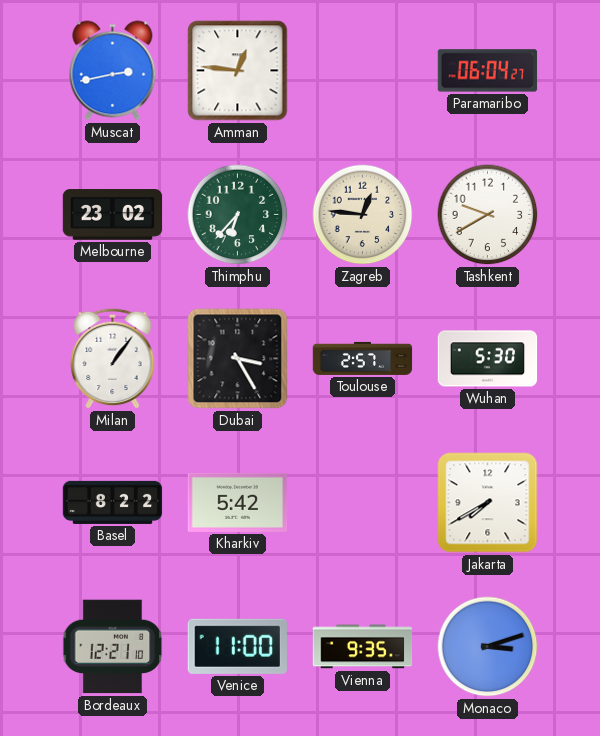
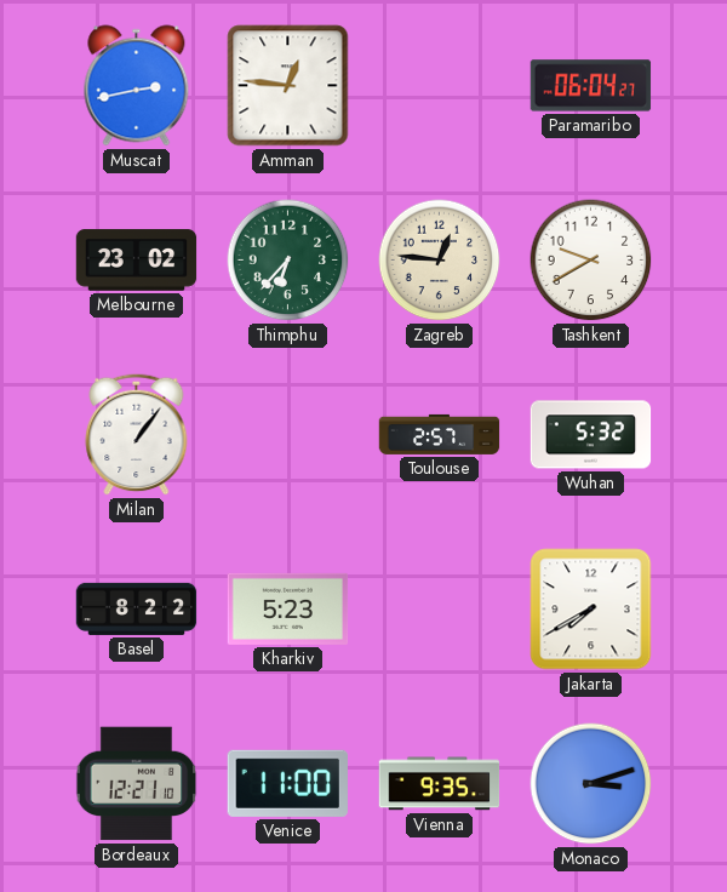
Dubai: 3:25 -> none (238, 359)
Wuhan: 5:30 -> 5:32 (591, 435)
Kharkiv: 5:42 -> 5:23 (288, 608)
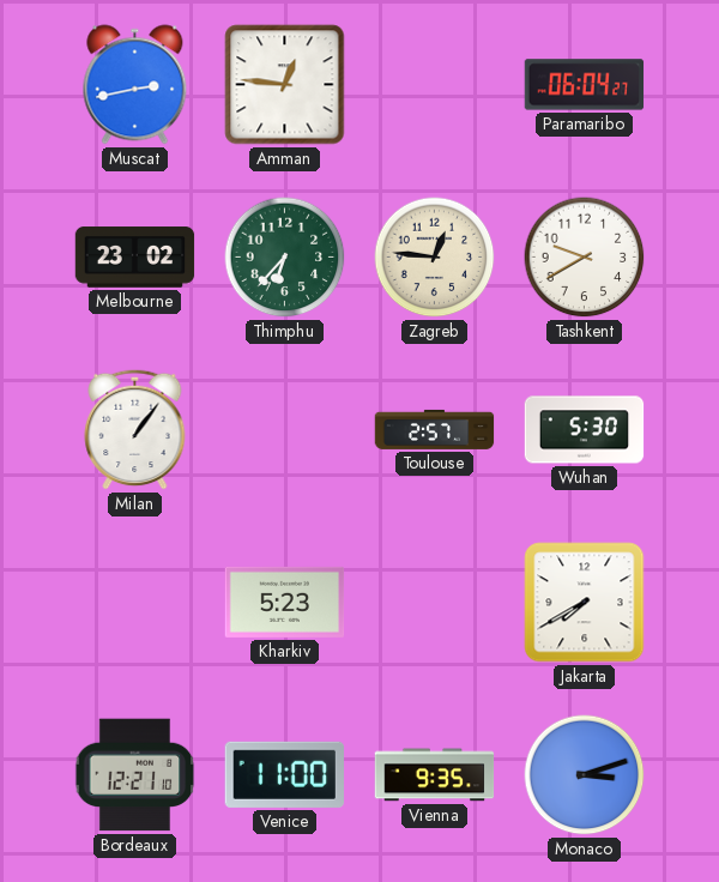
Wuhan: 5:32 -> 5:30 (585, 430)
Basel: 8:22 -> none (137, 608)
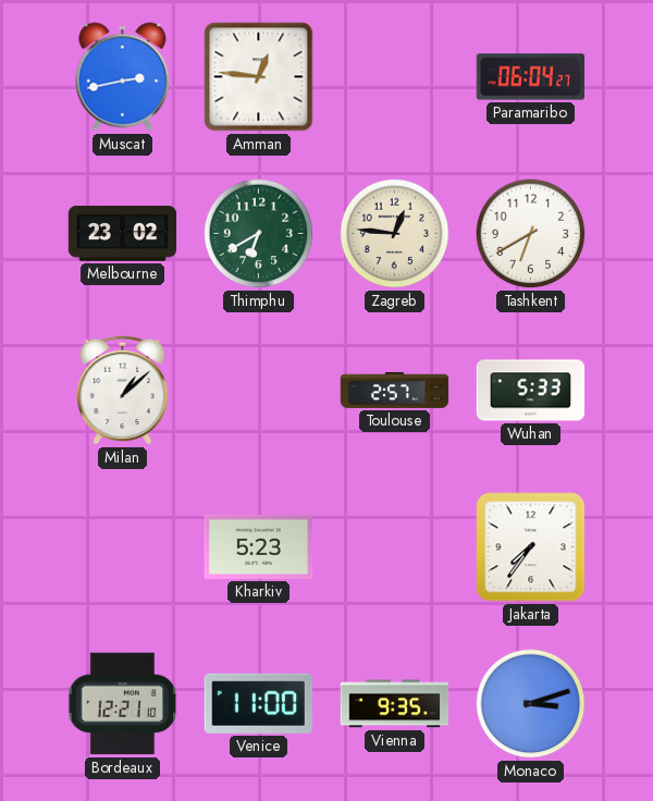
Thimphu: 6:37 -> 6:40 (259, 234)
Tashkent: 9:40 -> 6:40 (531, 234)
Milan: 1:06 -> 1:08 (123, 390)
Wuhan: 5:30 -> 5:33 (531, 391)
Jakarta: 7:40 -> 7:36 (531, 547)
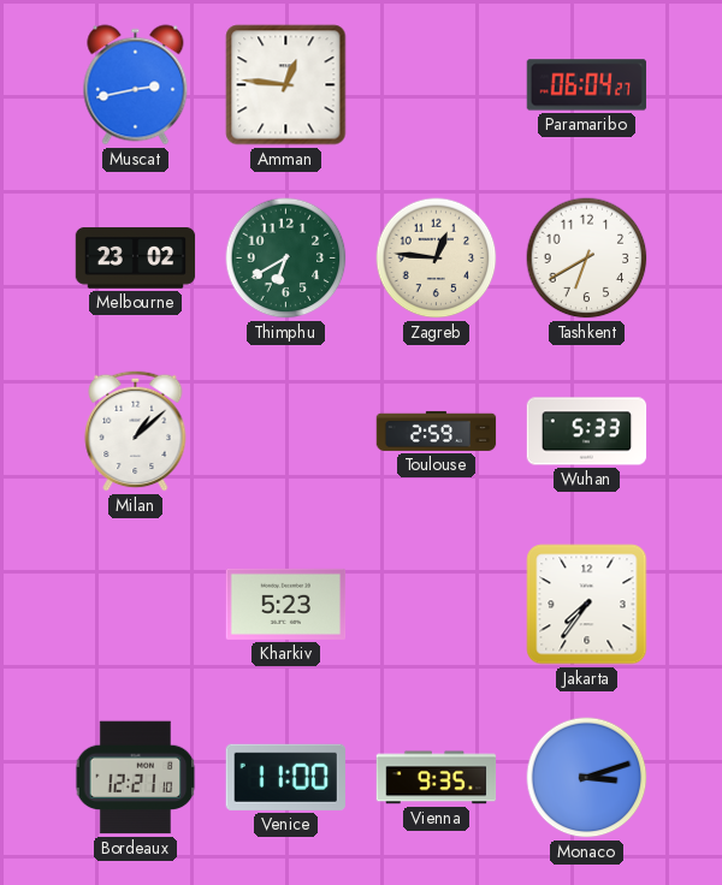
Toulouse: 2:57 -> 2:59 (437, 430)
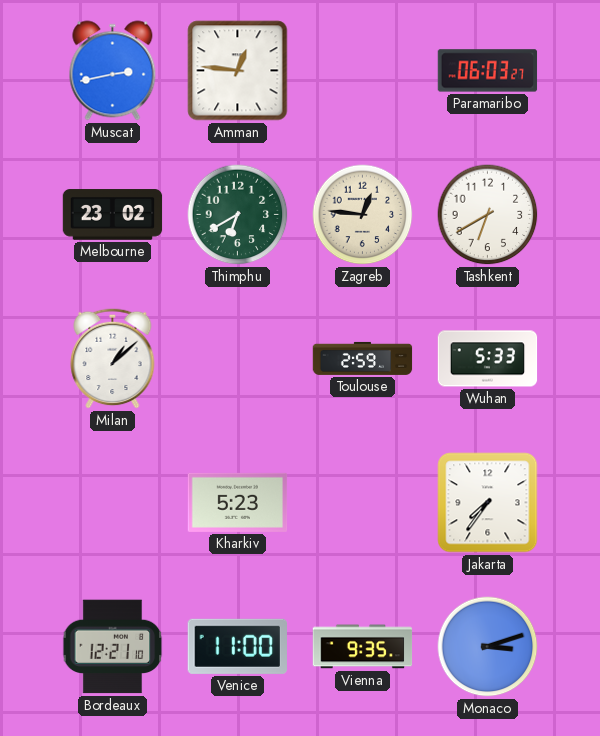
Paramaribo: 06:04 -> 06:03 (488, 71)
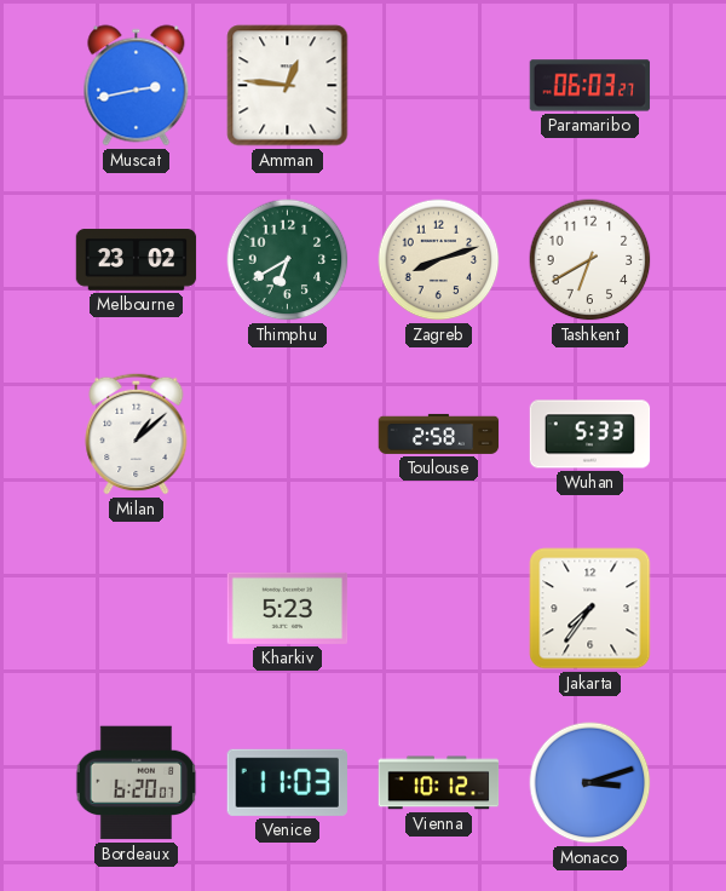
Zagreb: 12:46 -> 8:12 (439, 260)
Toulouse: 2:59 -> 2:58 (439, 433)
Bordeaux: 12:21 -> 6:20 (137, 783)
Venice: 11:00 -> 11:03 (287, 782)
Vienna: 9:35 -> 10:12 (439, 783)
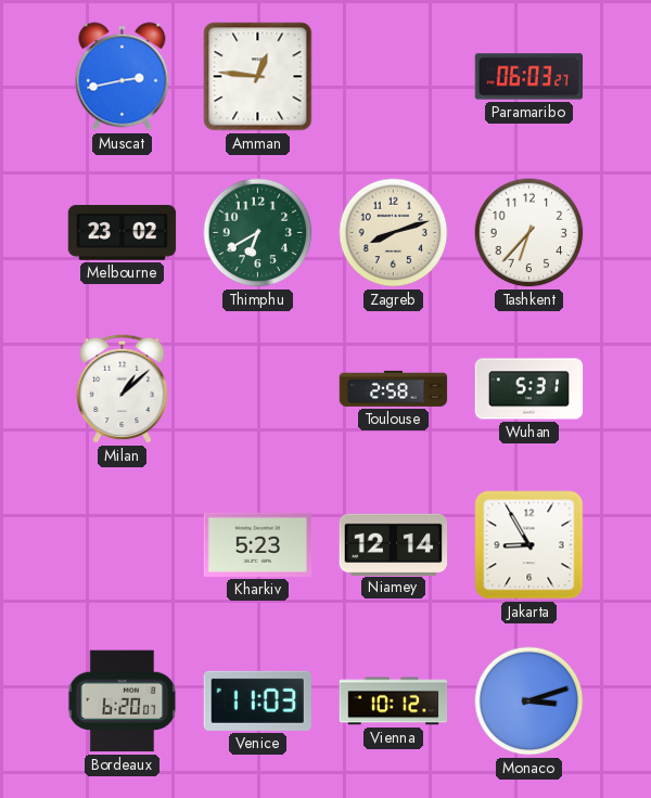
Tashkent: 6:40 -> 6:37 (529, 233)
Wuhan: 5:33 -> 5:31 (529, 389)
Niamey: none -> 12:14 (394, 544)
Jakarta: 7:36 -> 8:55 (529, 545)
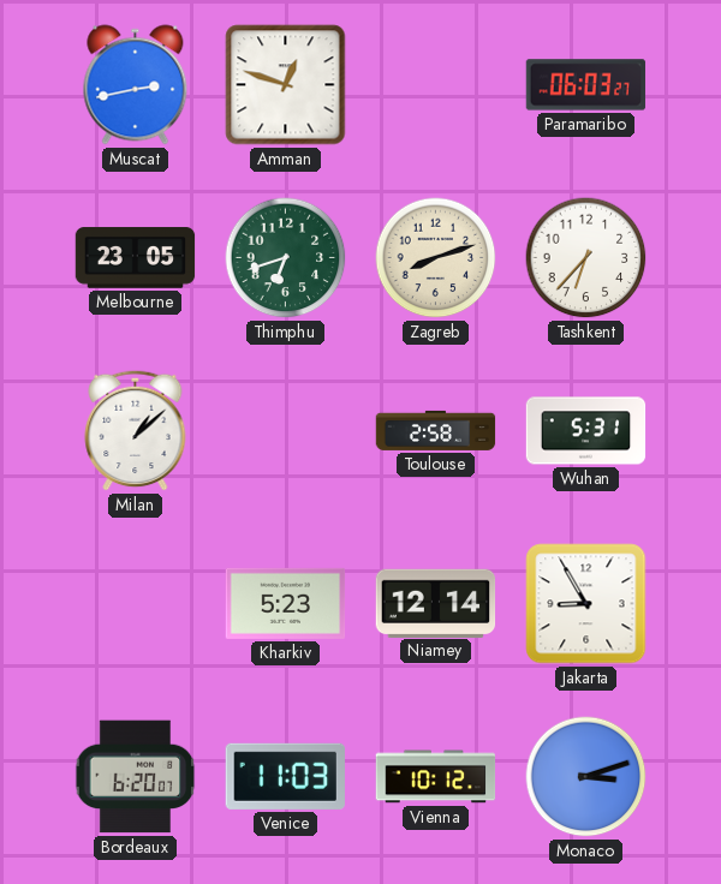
Amman: 12:46 -> 12:48 (286, 85)
Melbourne: 23:02 -> 23:05 (136, 258)
Thimphu: 6:40 -> 6:42 (286, 258)
